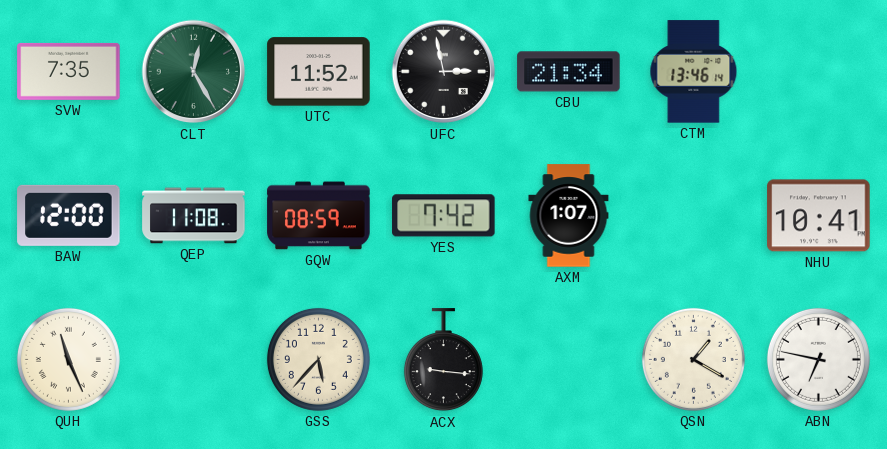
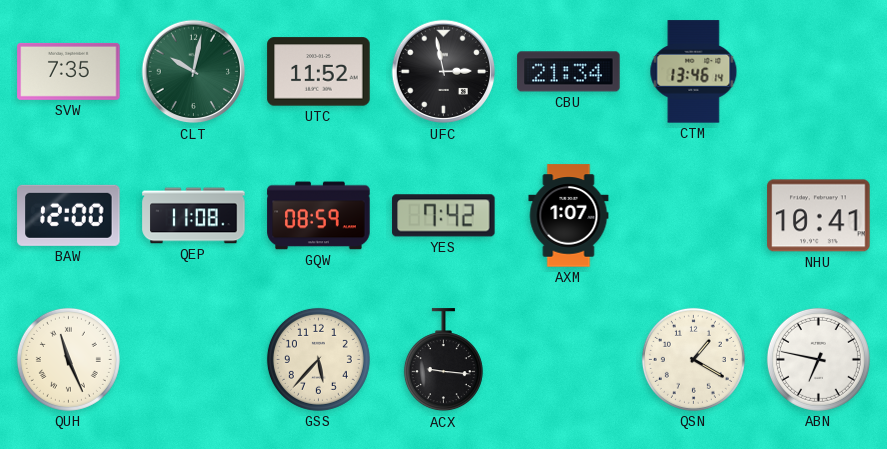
CLT: 12:25 -> 10:02 (194, 72)
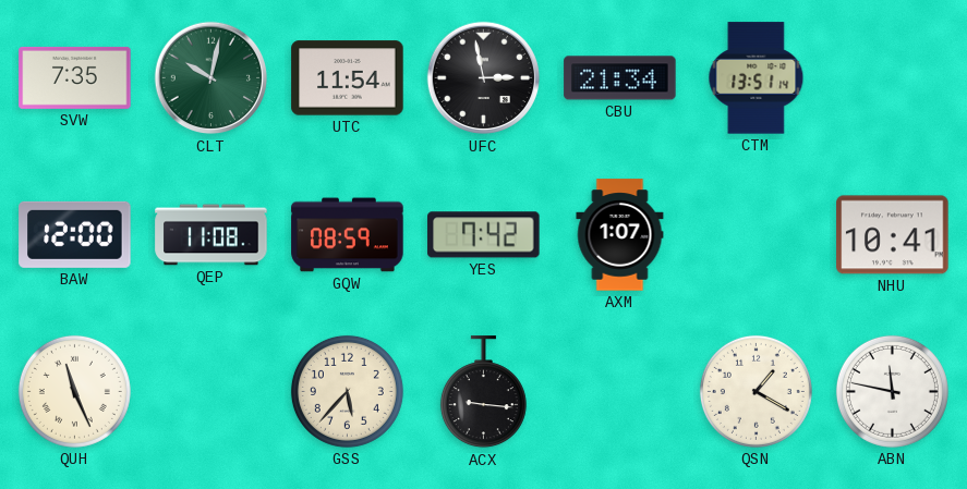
UTC: 11:52 -> 11:54 (348, 78)
CTM: 13:46 -> 13:51 (757, 78)
ABN: 6:47 -> 11:47 (892, 391)
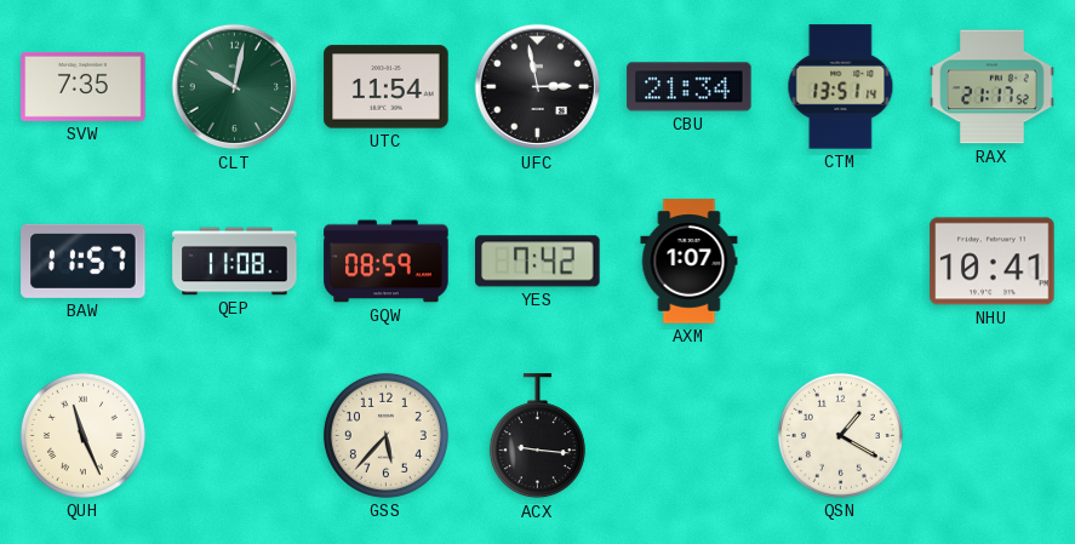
RAX: none -> 21:17 (993, 87)
BAW: 12:00 -> 11:57 (84, 260)
ABN: 11:47 -> none (892, 391)
